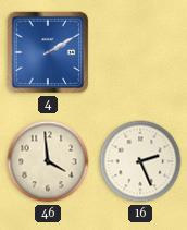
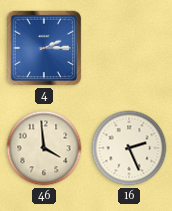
4: 2:10 -> 2:15 (44, 48)
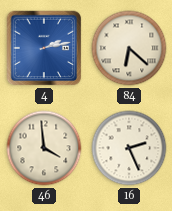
4: 2:15 -> 2:13 (44, 48)
84: none -> 6:22 (129, 48)
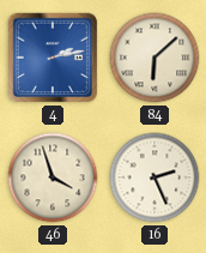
84: 6:22 -> 6:08 (154, 58)
46: 3:59 -> 3:57 (53, 177)
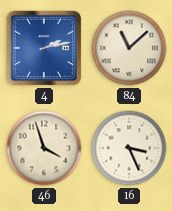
84: 6:08 -> 11:08 (129, 48)
16: 2:26 -> 3:26 (129, 148)
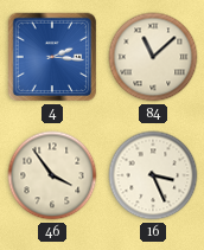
4: 2:13 -> 2:16 (52, 57)
46: 3:57 -> 3:54 (52, 175)
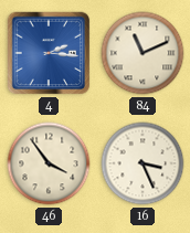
84: 11:08 -> 11:11 (142, 53)
